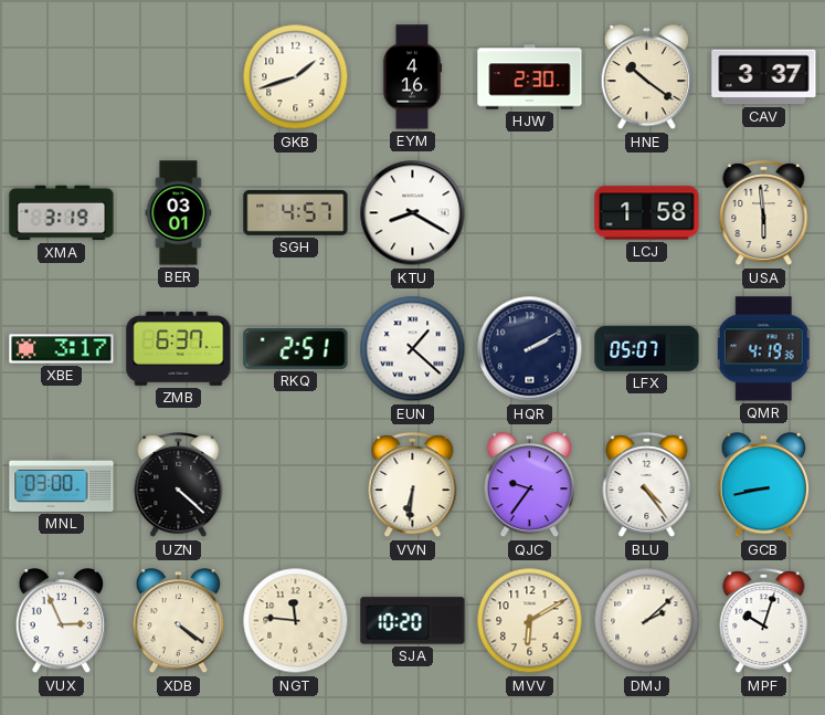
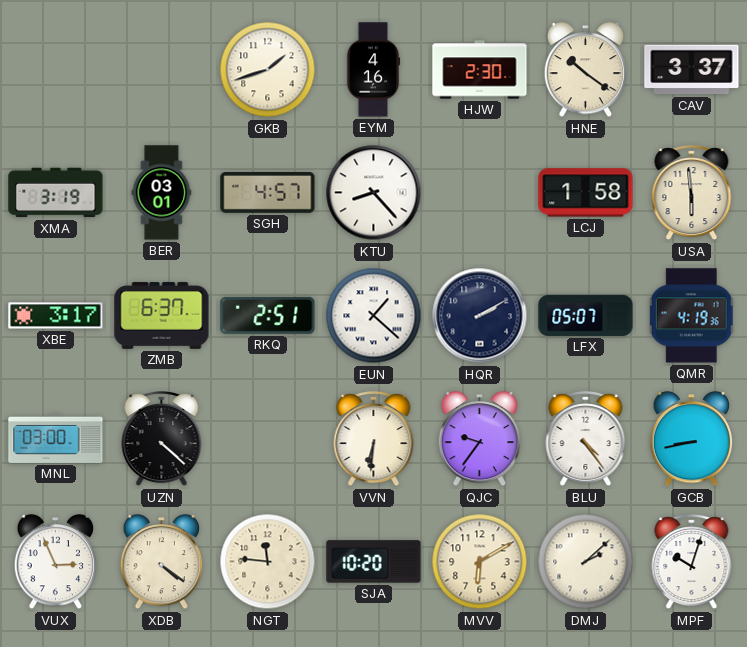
KTU: 8:20 -> 8:23 (374, 193)
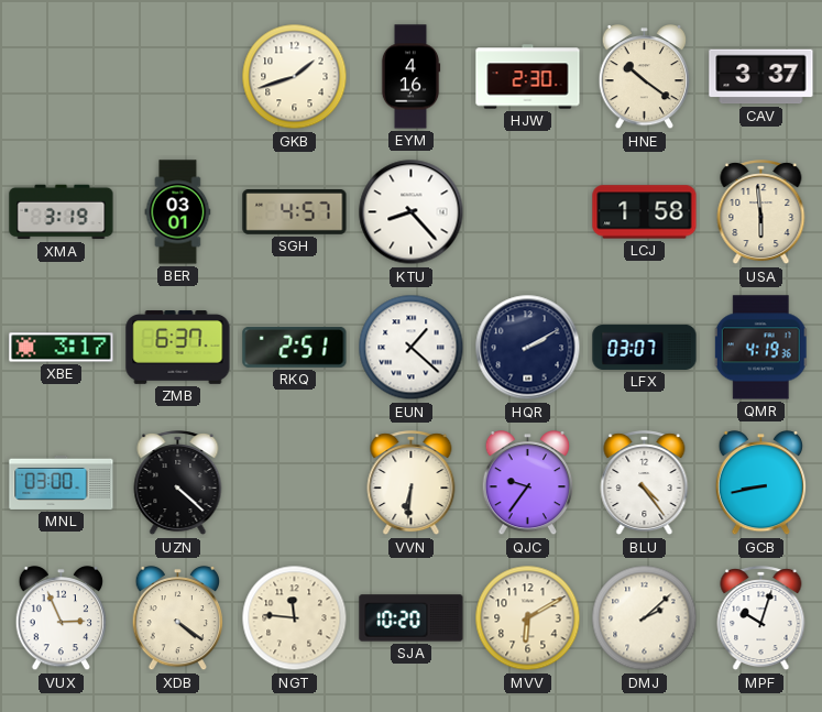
LFX: 05:07 -> 03:07 (645, 347)
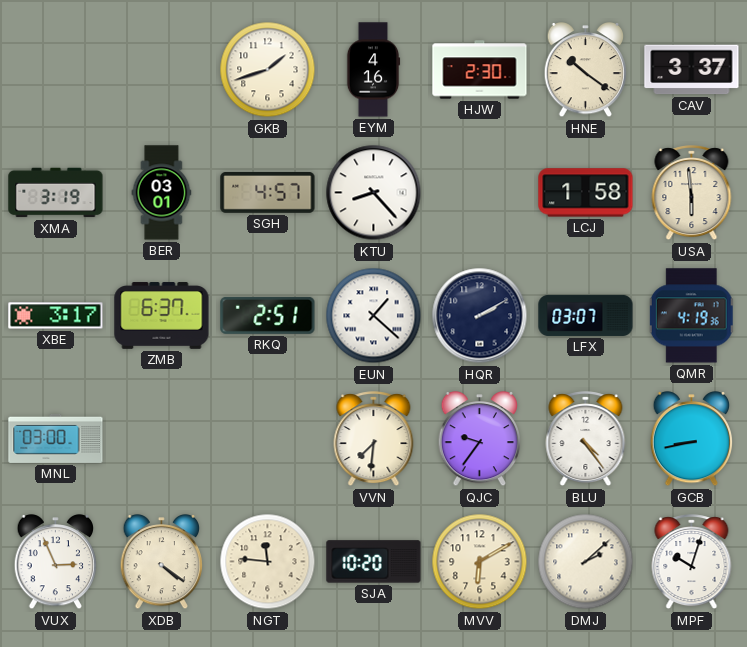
UZN: 4:22 -> none (178, 483)
VVN: 6:31 -> 7:31 (374, 439)
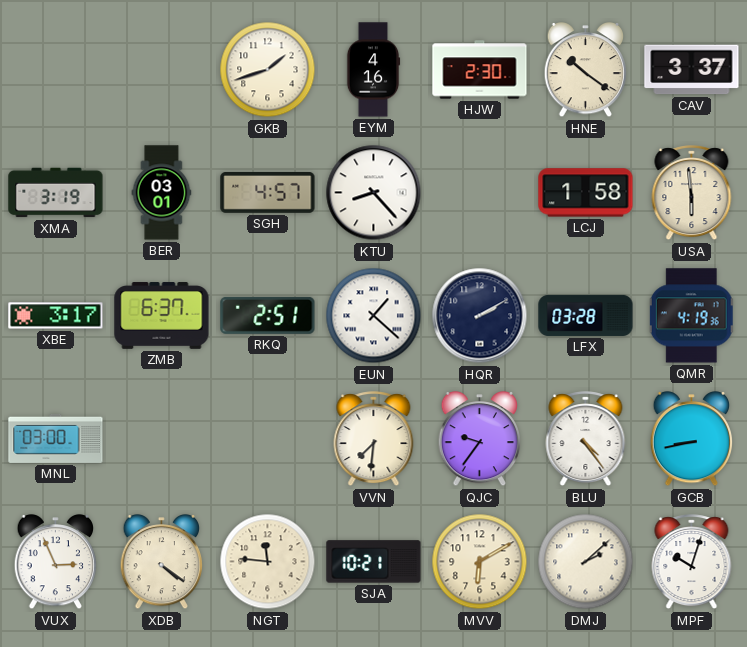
LFX: 03:07 -> 03:28 (586, 315)
SJA: 10:20 -> 10:21 (374, 562)
